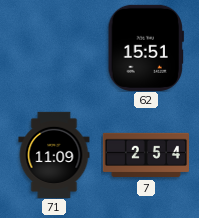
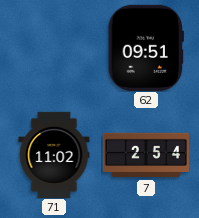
62: 15:51 -> 09:51 (146, 48)
71: 11:09 -> 11:02 (54, 155)
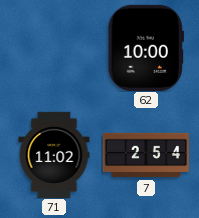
62: 09:51 -> 10:00 (146, 48)
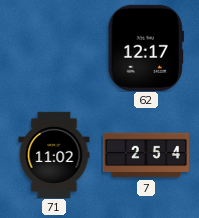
62: 10:00 -> 12:17 (146, 48)
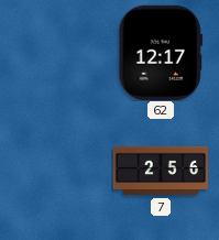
71: 11:02 -> none (54, 155)
7: 2:54 -> 2:56 (160, 171)
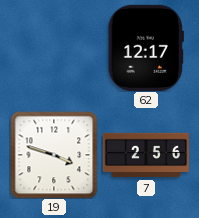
19: none -> 3:48 (54, 155)
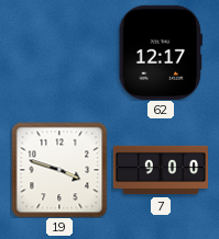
7: 2:56 -> 9:00 (160, 170)
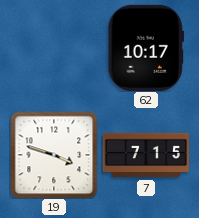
62: 12:17 -> 10:17 (146, 48)
7: 9:00 -> 7:15 (145, 155)
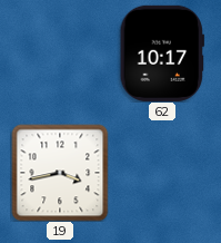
19: 3:48 -> 3:43 (60, 173)
7: 7:15 -> none (145, 155)
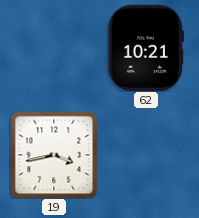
62: 10:17 -> 10:21 (146, 48)
